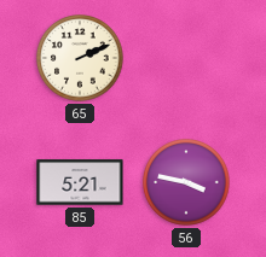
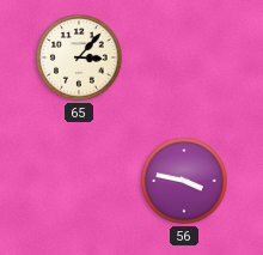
65: 2:11 -> 3:07 (79, 57)
85: 5:21 -> none (80, 182)
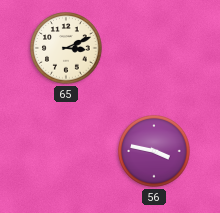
65: 3:07 -> 3:11 (66, 48)
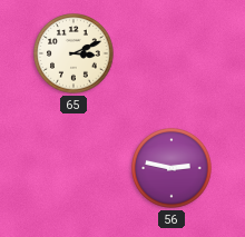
56: 3:47 -> 2:47 (171, 168)
